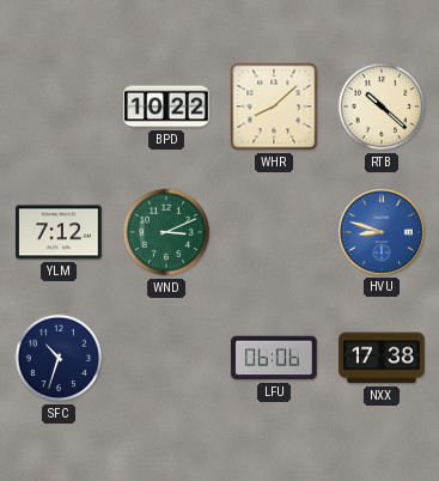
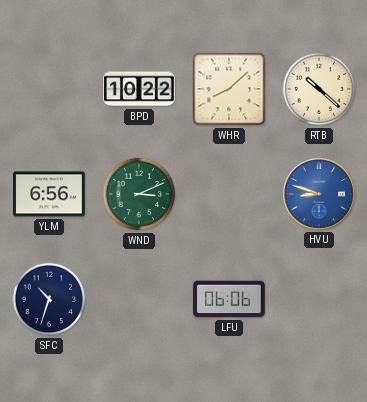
YLM: 7:12 -> 6:56 (50, 194)
NXX: 17:38 -> none (382, 358)
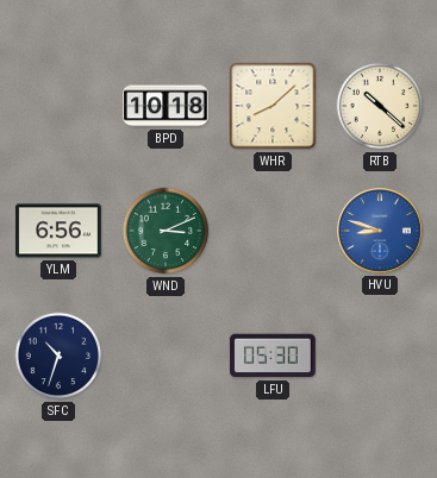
BPD: 10:22 -> 10:18 (167, 106)
LFU: 06:06 -> 05:30 (274, 356)
